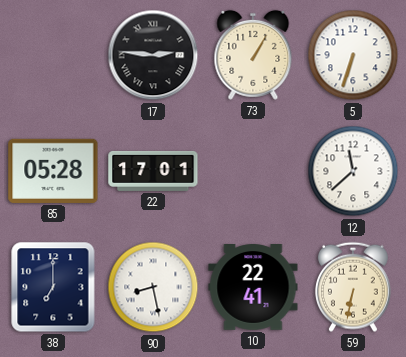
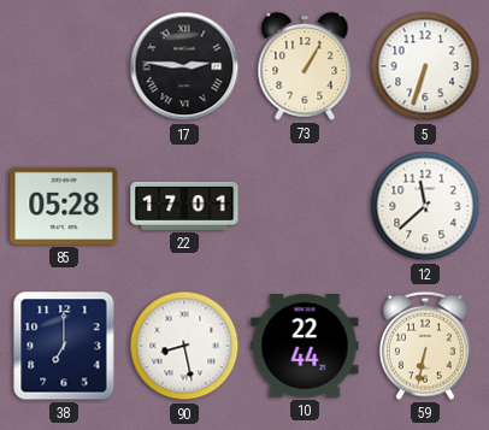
10: 22:41 -> 22:44 (305, 347)
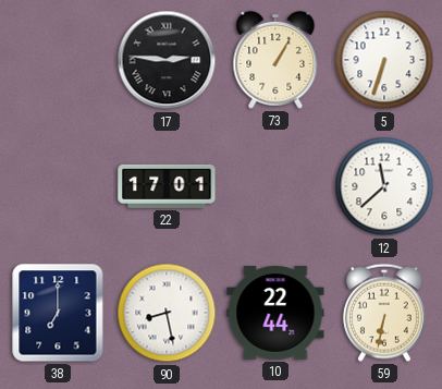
85: 05:28 -> none (64, 206)
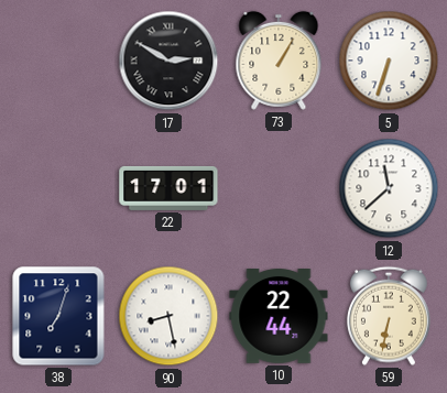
17: 2:46 -> 2:50 (168, 61)
38: 7:00 -> 7:03 (58, 316)
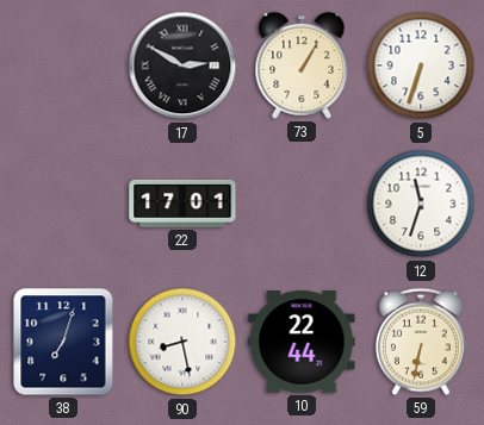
12: 11:38 -> 11:33 (421, 204)
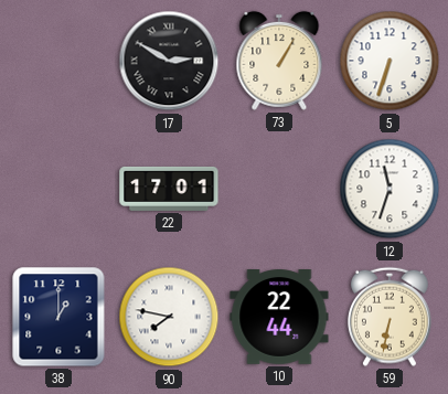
38: 7:03 -> 1:00 (58, 317)
90: 8:28 -> 7:47 (169, 317)
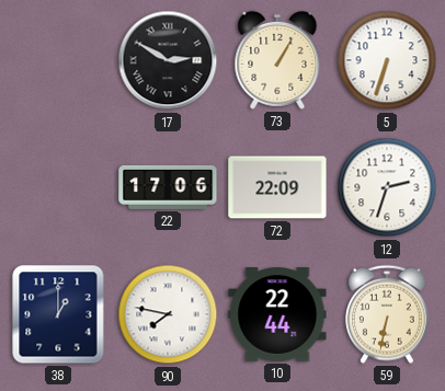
22: 17:01 -> 17:06 (168, 187)
72: none -> 22:09 (277, 187)
12: 11:33 -> 2:33 (387, 187)
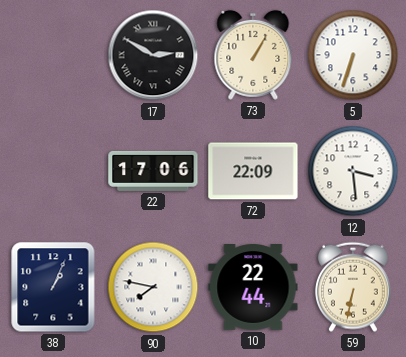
12: 2:33 -> 3:29 (353, 171)
38: 1:00 -> 1:04 (53, 287)
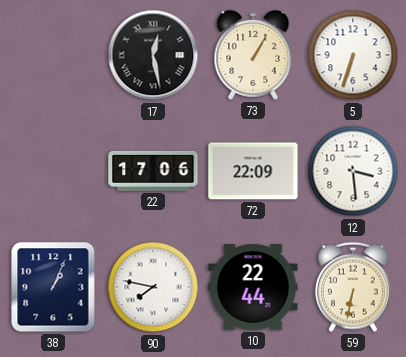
17: 2:50 -> 12:28 (153, 55)
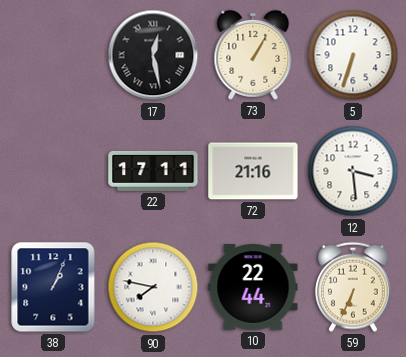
22: 17:06 -> 17:11 (153, 171)
72: 22:09 -> 21:16 (253, 171)
59: 6:32 -> 6:34 (353, 287)
